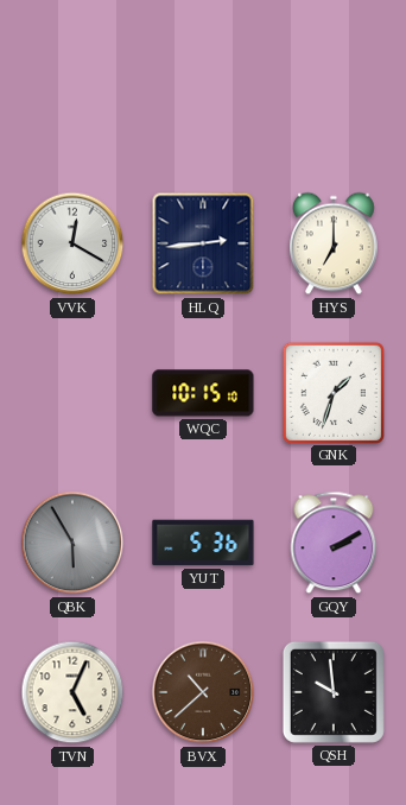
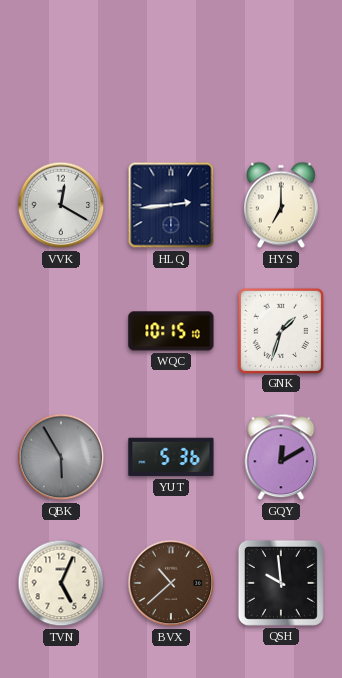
GQY: 2:10 -> 12:10 (281, 457)
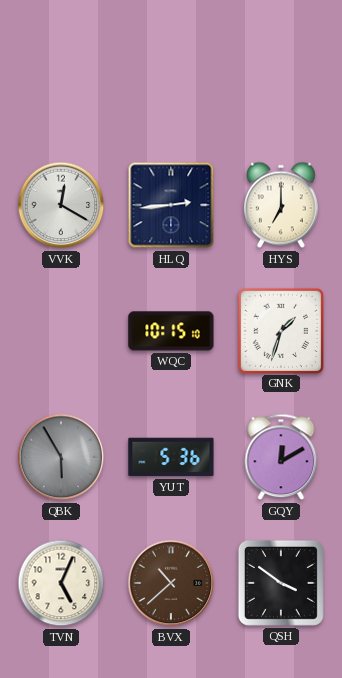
QSH: 9:59 -> 3:51 (281, 583)
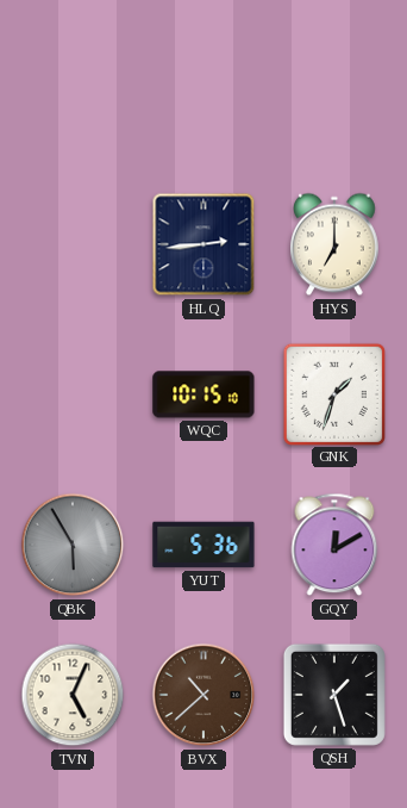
VVK: 12:20 -> none (61, 205)
QSH: 3:51 -> 1:27 (334, 695)
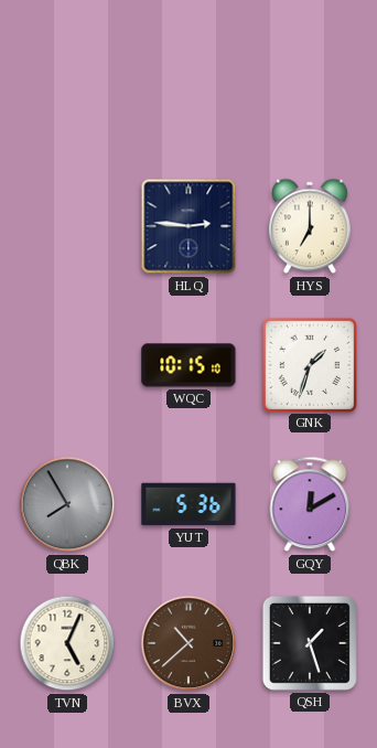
HLQ: 2:44 -> 2:46 (188, 226)
QBK: 5:55 -> 7:55 (67, 504)
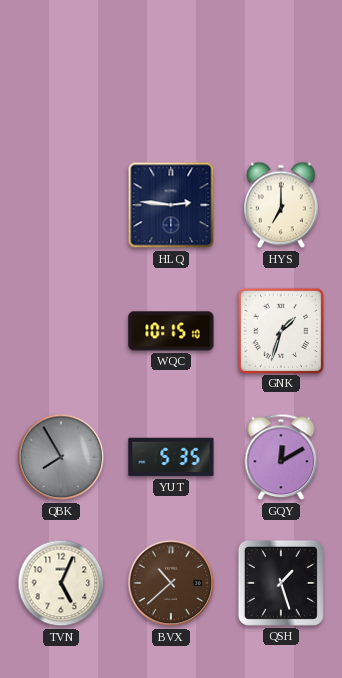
YUT: 5:36 -> 5:35 (171, 457)
